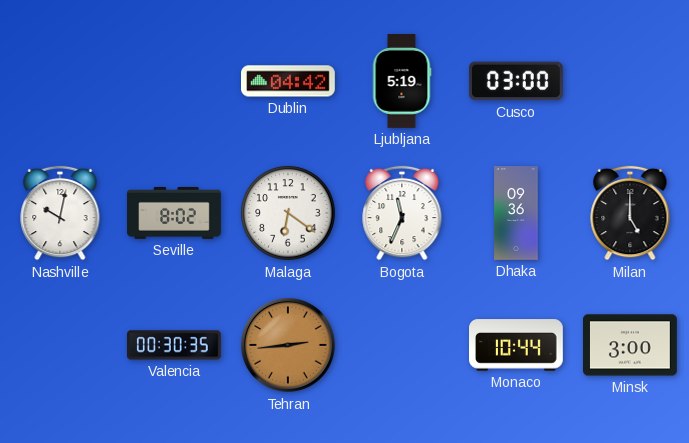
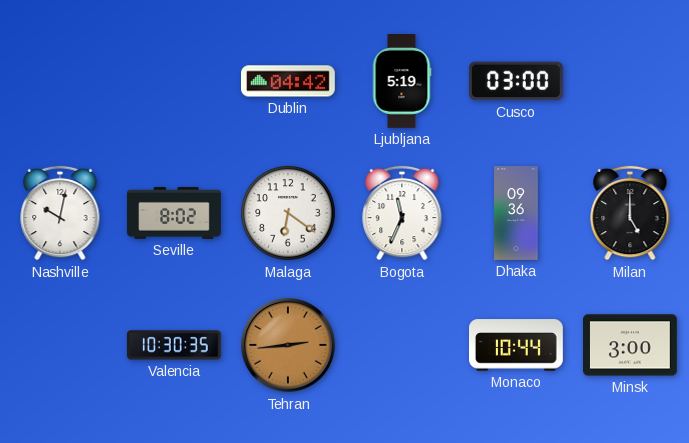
Valencia: 00:30 -> 10:30 (174, 345)
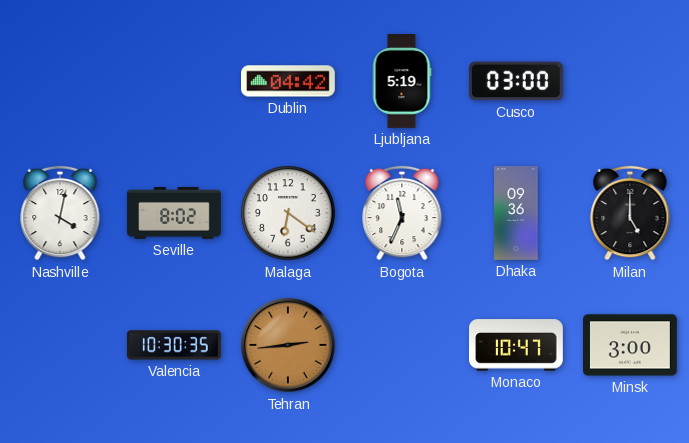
Nashville: 10:02 -> 4:02 (60, 213)
Monaco: 10:44 -> 10:47 (517, 345)
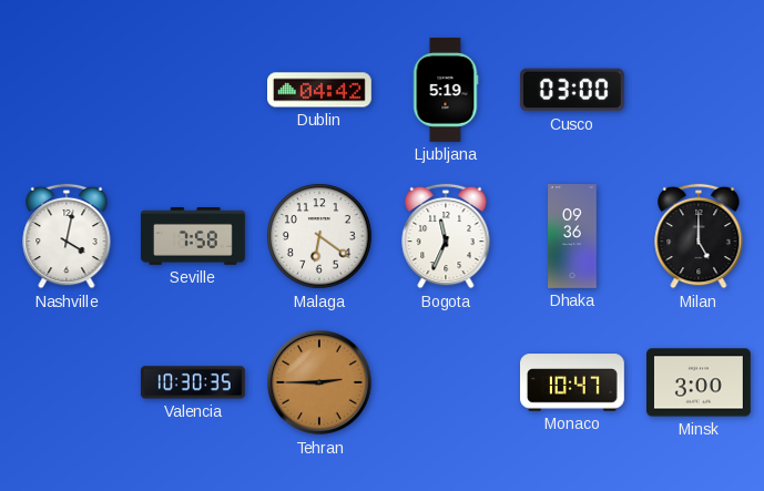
Seville: 8:02 -> 7:58 (193, 236)
Tehran: 2:44 -> 2:45 (320, 383)
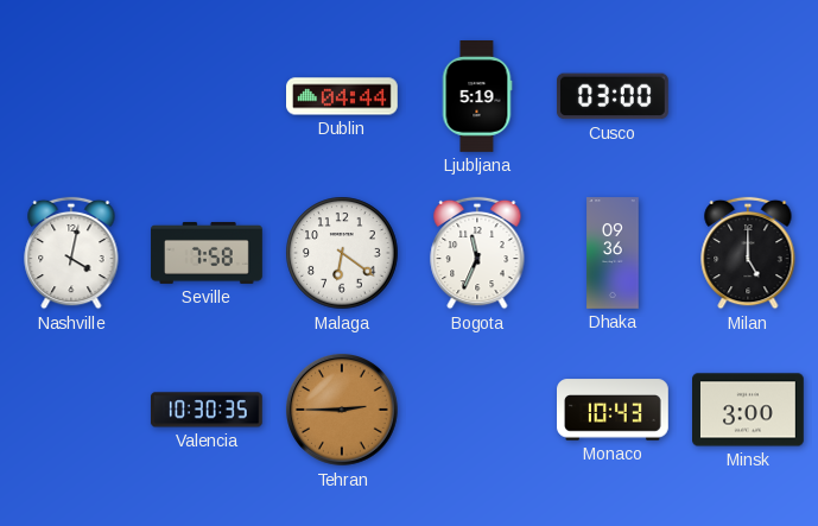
Dublin: 04:42 -> 04:44 (343, 96)
Monaco: 10:47 -> 10:43 (614, 410)
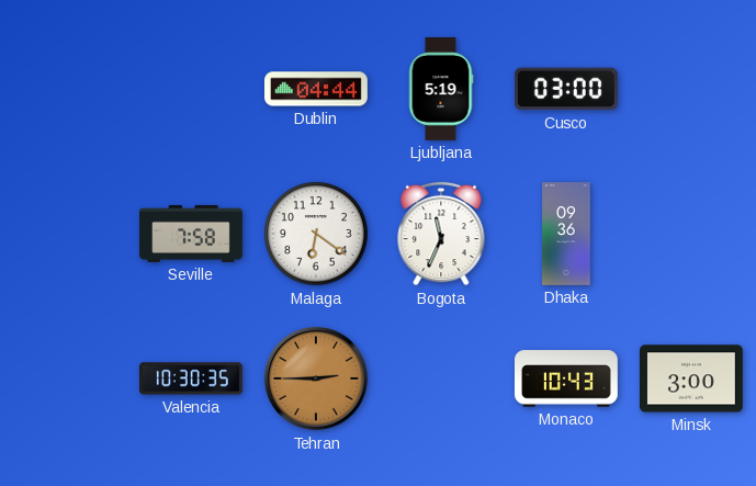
Nashville: 4:02 -> none (71, 253)
Milan: 5:00 -> none (748, 253)
